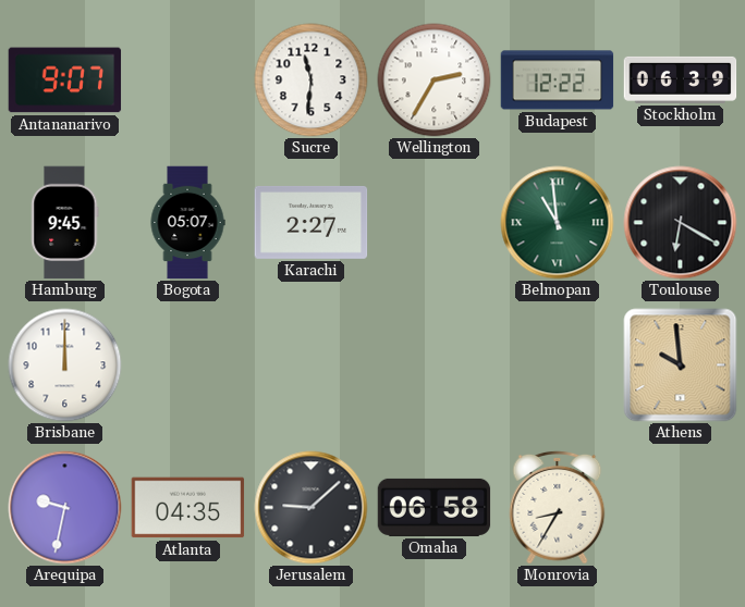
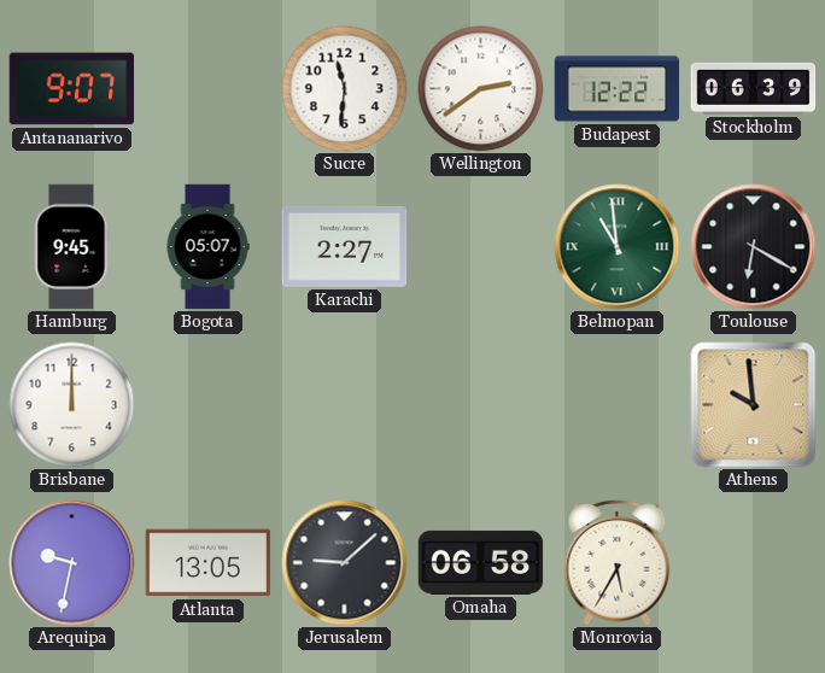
Wellington: 2:35 -> 2:39 (481, 89)
Atlanta: 04:35 -> 13:05 (209, 563)
Monrovia: 8:35 -> 5:35 (618, 562)
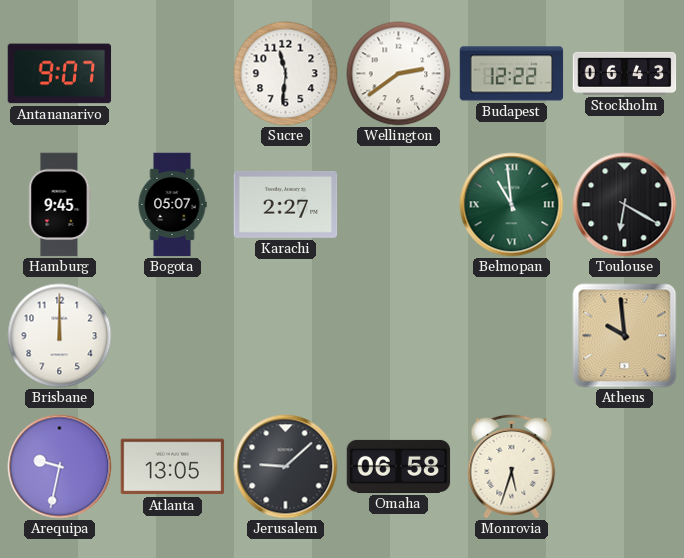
Stockholm: 06:39 -> 06:43 (625, 73)
Monrovia: 5:35 -> 5:33 (512, 466)
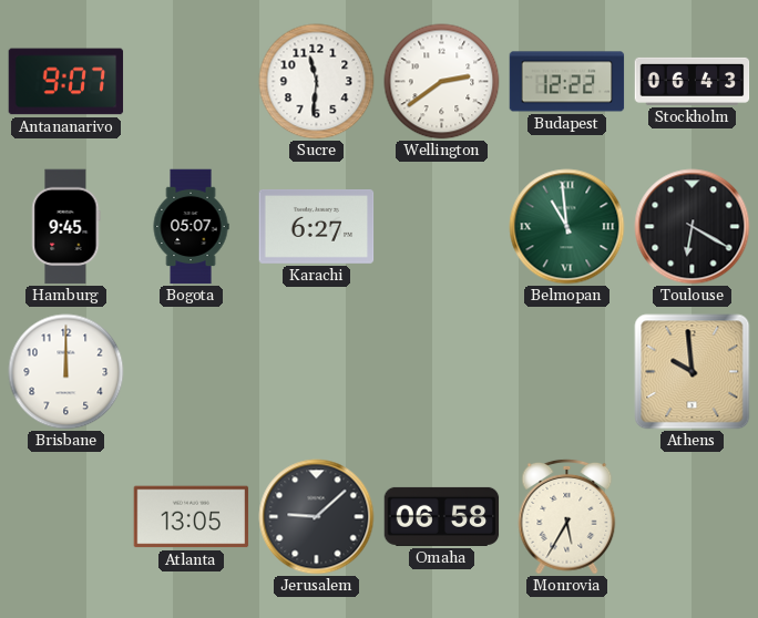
Karachi: 2:27 -> 6:27 (317, 227)
Arequipa: 9:32 -> none (60, 467)
Monrovia: 5:33 -> 5:35 (567, 516)
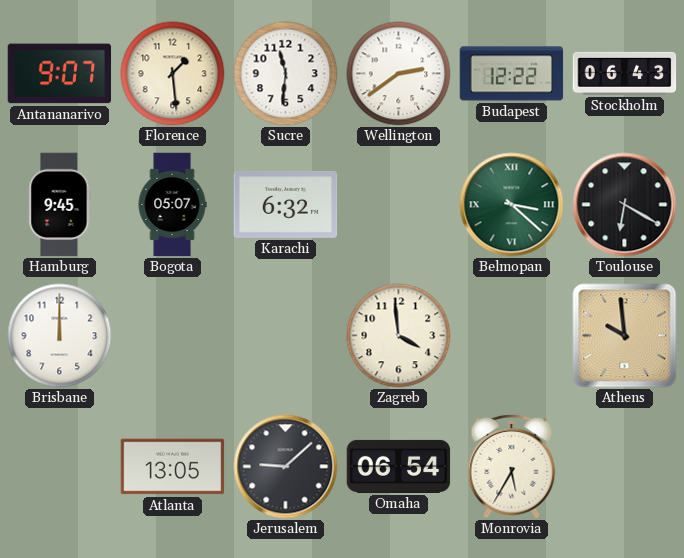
Florence: none -> 1:29 (173, 74)
Karachi: 6:27 -> 6:32 (286, 205)
Belmopan: 10:59 -> 3:22 (512, 205)
Zagreb: none -> 3:59 (399, 336)
Omaha: 06:58 -> 06:54 (399, 466)
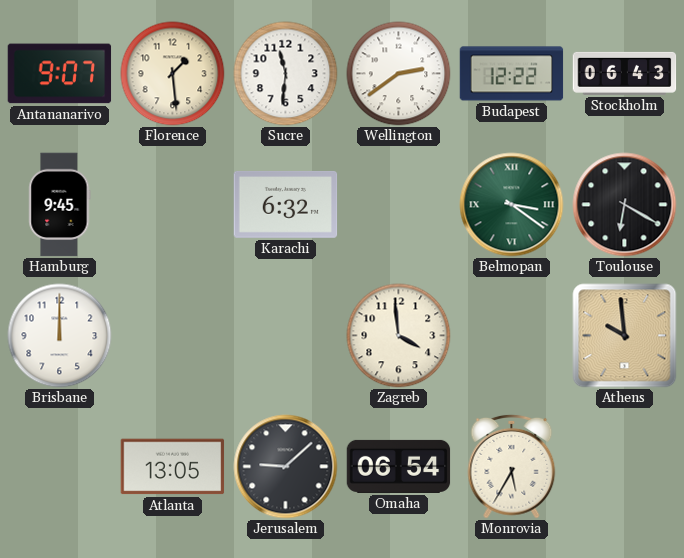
Bogota: 05:07 -> none (172, 205)
Belmopan: 3:22 -> 3:21 (512, 205)
